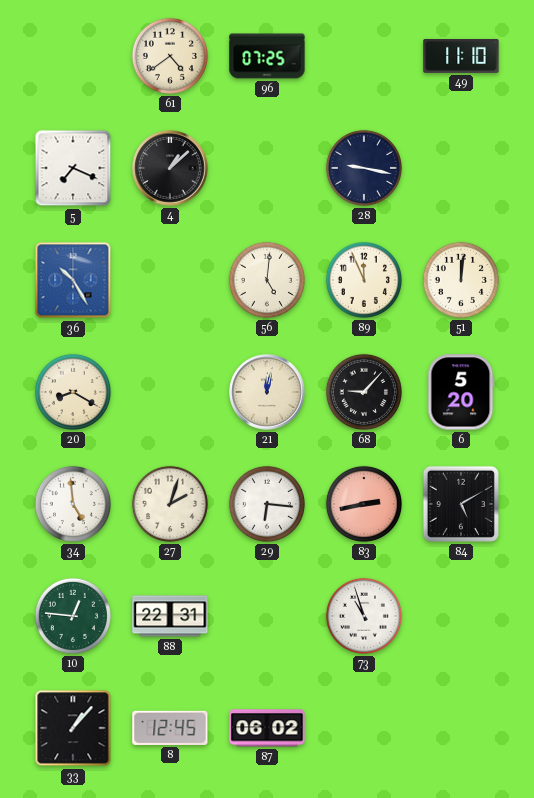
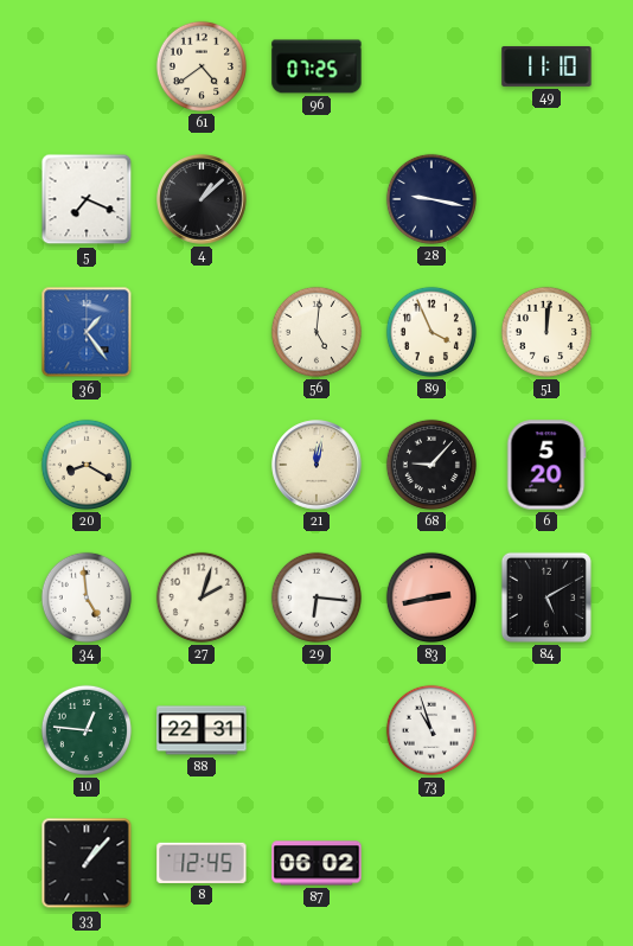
36: 10:25 -> 1:24 (87, 332)
89: 11:56 -> 3:56 (431, 332)
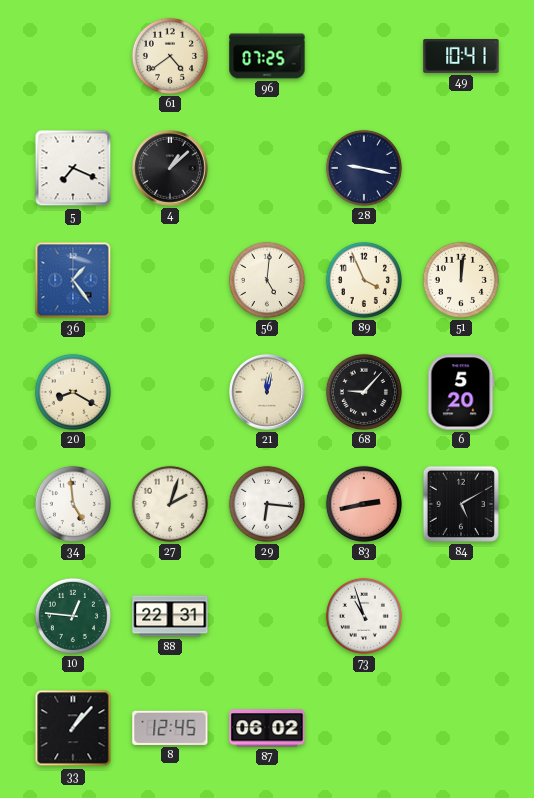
49: 11:10 -> 10:41 (461, 56)
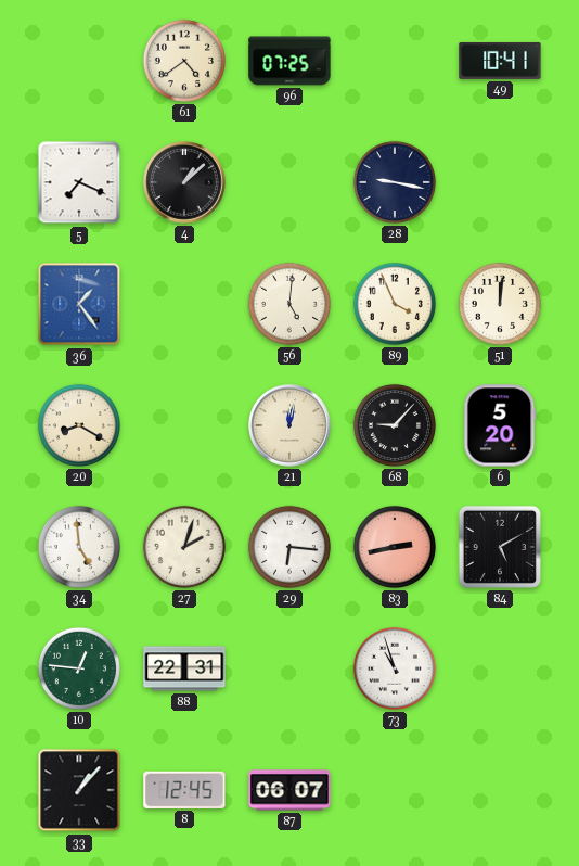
87: 06:02 -> 06:07 (289, 790)
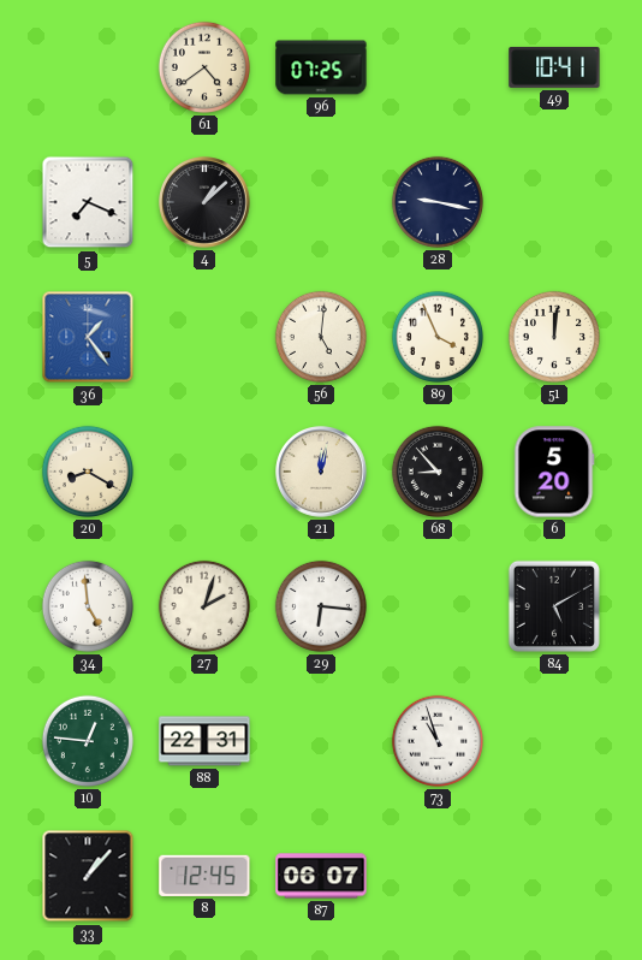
68: 9:07 -> 8:53 (438, 472)
83: 2:43 -> none (395, 547)
